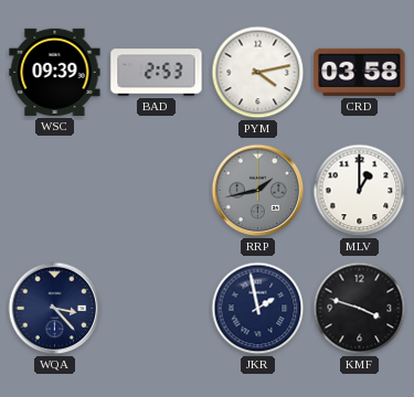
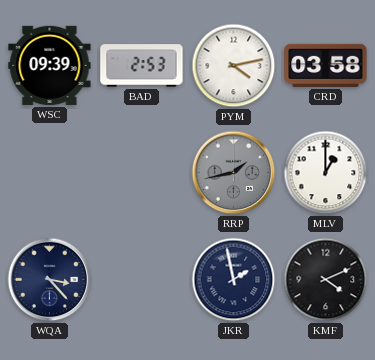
KMF: 3:48 -> 4:11 (326, 280)
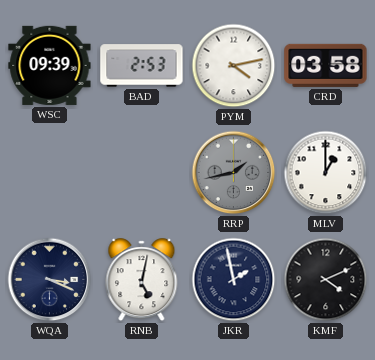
WQA: 3:23 -> 3:19 (50, 280)
RNB: none -> 5:02 (142, 280)
